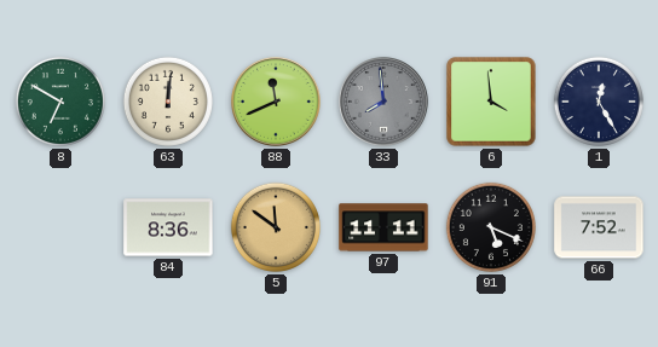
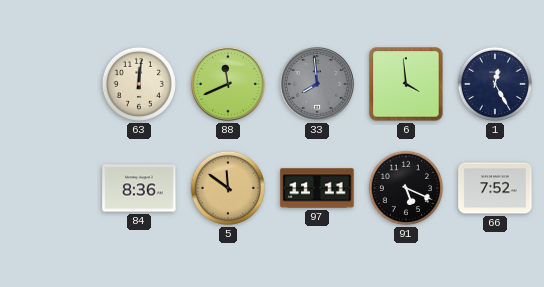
8: 6:50 -> none (60, 102)
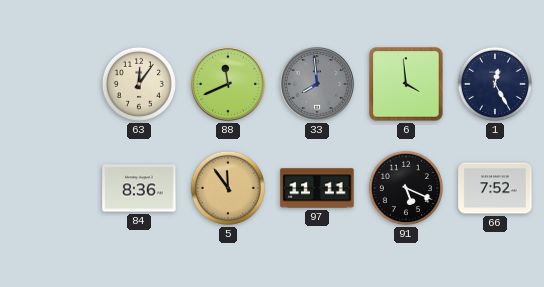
63: 12:01 -> 12:06 (139, 84)
5: 11:51 -> 11:54 (228, 188)
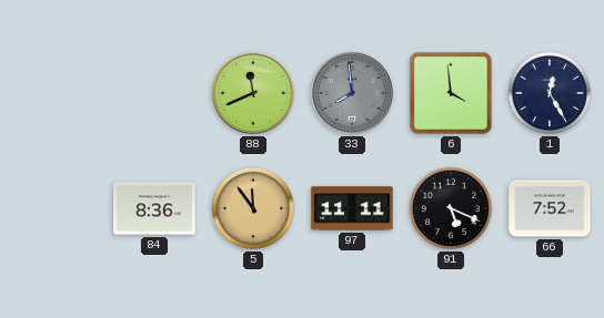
63: 12:06 -> none (139, 84)
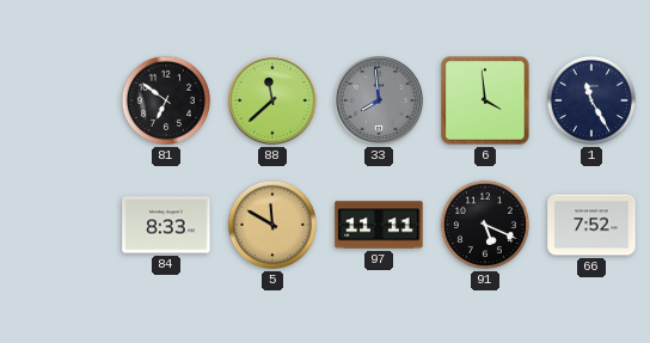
81: none -> 6:51 (166, 100)
88: 11:41 -> 11:38 (272, 100)
1: 12:25 -> 11:25 (591, 100)
84: 8:36 -> 8:33 (166, 225)
5: 11:54 -> 11:50 (272, 225)
